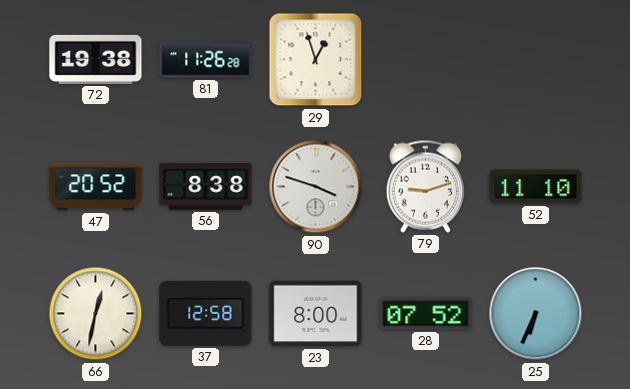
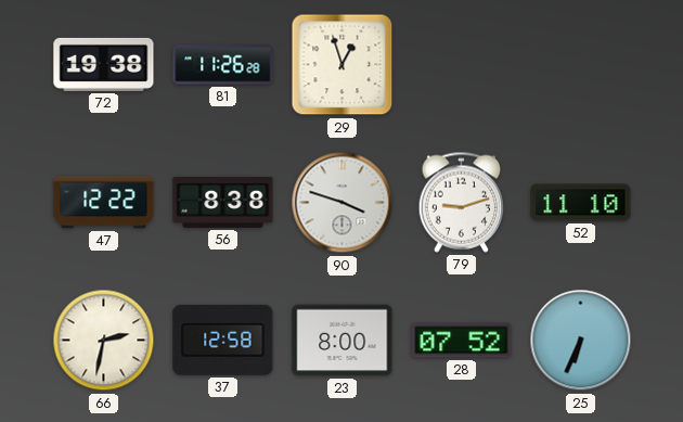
47: 20:52 -> 12:22 (104, 203)
66: 12:32 -> 2:32 (104, 341)
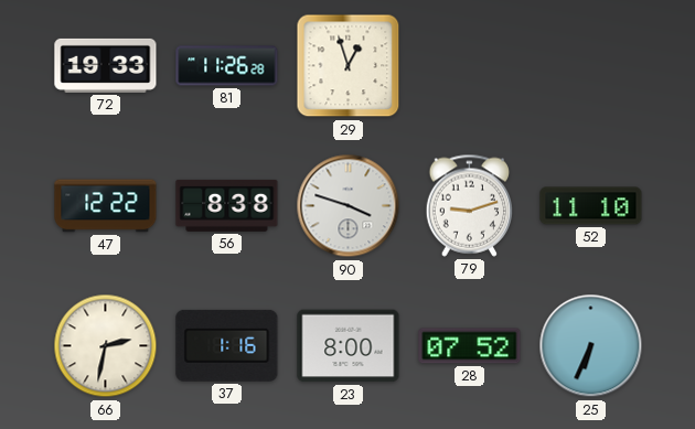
72: 19:38 -> 19:33 (106, 65)
37: 12:58 -> 1:16 (227, 345)
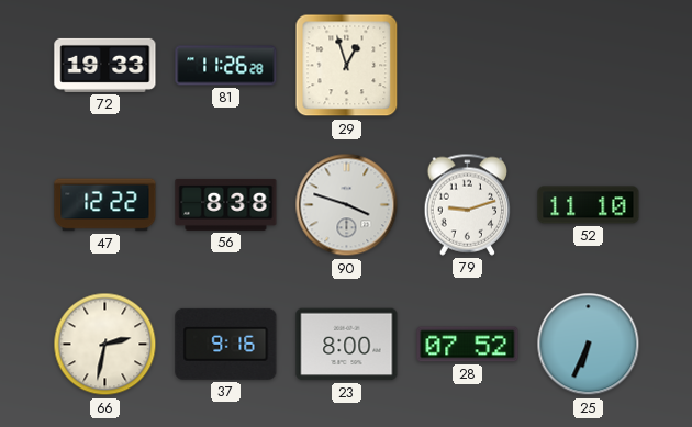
37: 1:16 -> 9:16 (226, 344)
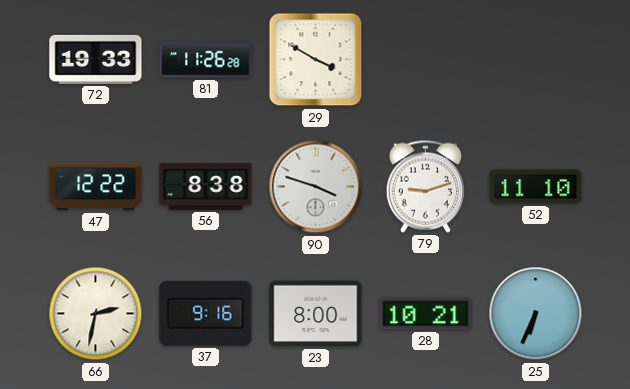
29: 12:57 -> 3:50 (316, 60)
28: 07:52 -> 10:21 (426, 314)
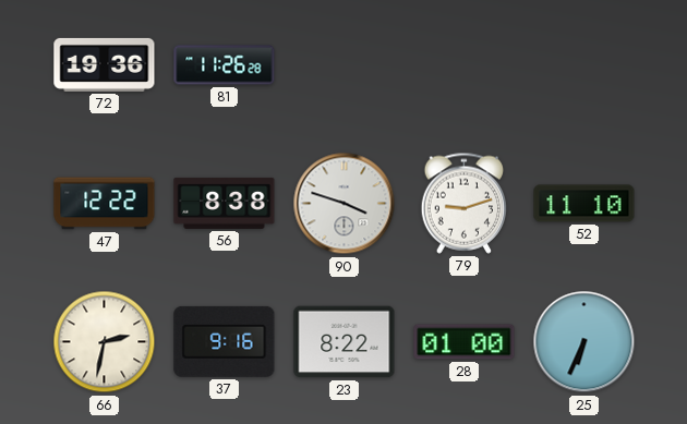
72: 19:33 -> 19:36 (105, 64)
29: 3:50 -> none (316, 60)
23: 8:00 -> 8:22 (345, 342)
28: 10:21 -> 01:00 (465, 342)
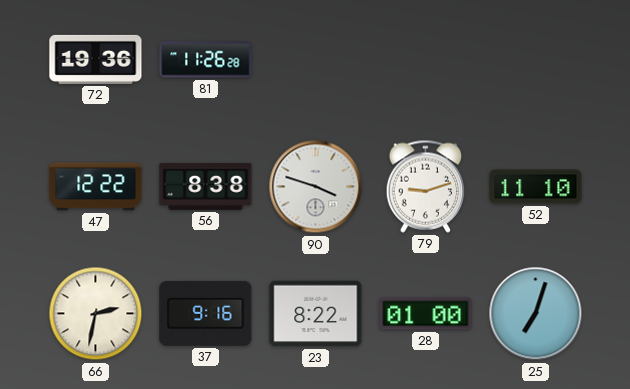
25: 6:34 -> 7:03 (536, 314)
